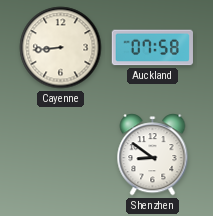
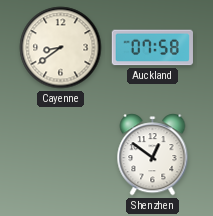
Cayenne: 8:44 -> 8:39 (61, 48)
Shenzhen: 8:51 -> 12:51 (153, 155)
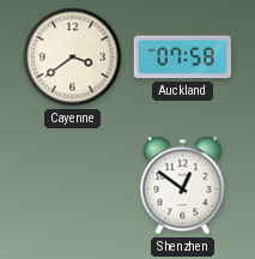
Cayenne: 8:39 -> 3:39 (73, 58)
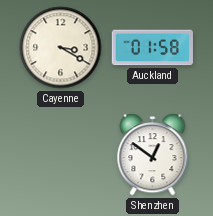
Cayenne: 3:39 -> 3:20 (61, 48)
Auckland: 07:58 -> 01:58 (152, 48)
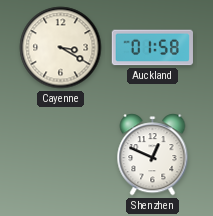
Shenzhen: 12:51 -> 12:49 (153, 155)
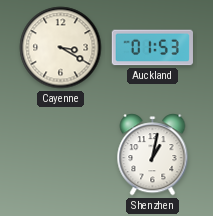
Auckland: 01:58 -> 01:53 (152, 48)
Shenzhen: 12:49 -> 1:02 (153, 155)
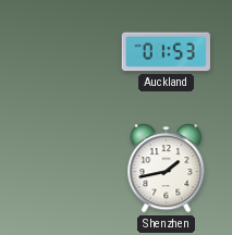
Cayenne: 3:20 -> none (61, 48)
Shenzhen: 1:02 -> 1:43 (167, 169)
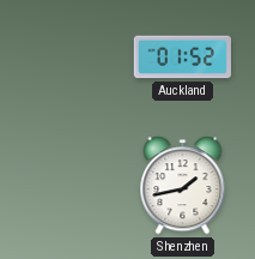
Auckland: 01:53 -> 01:52 (182, 58)
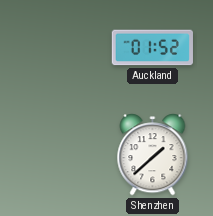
Shenzhen: 1:43 -> 1:38 (153, 155)
